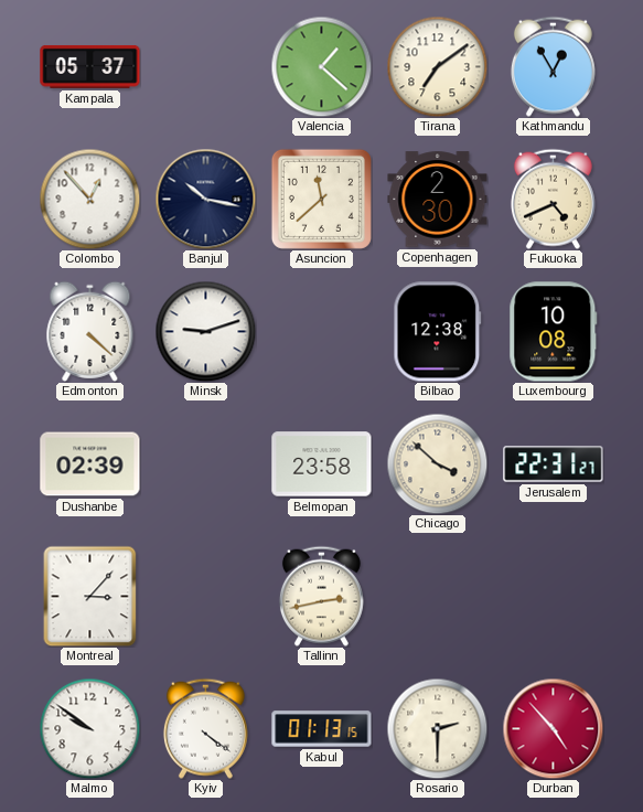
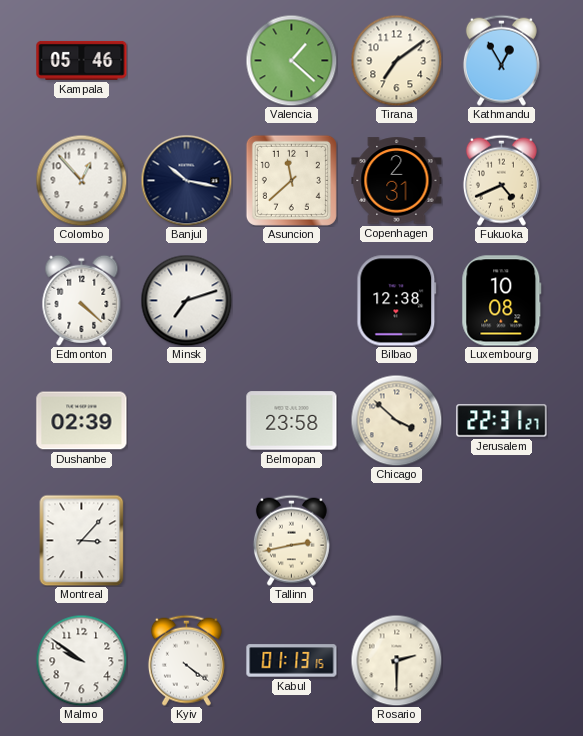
Kampala: 05:37 -> 05:46 (82, 60)
Copenhagen: 2:30 -> 2:31 (397, 181)
Minsk: 9:12 -> 7:12 (186, 300)
Durban: 4:53 -> none (553, 728)
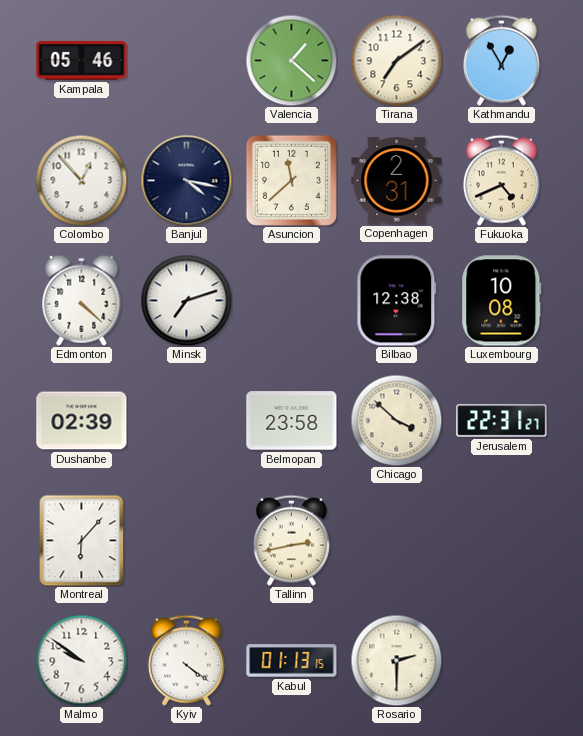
Banjul: 10:17 -> 4:17 (186, 180)
Montreal: 3:07 -> 6:07 (82, 540)
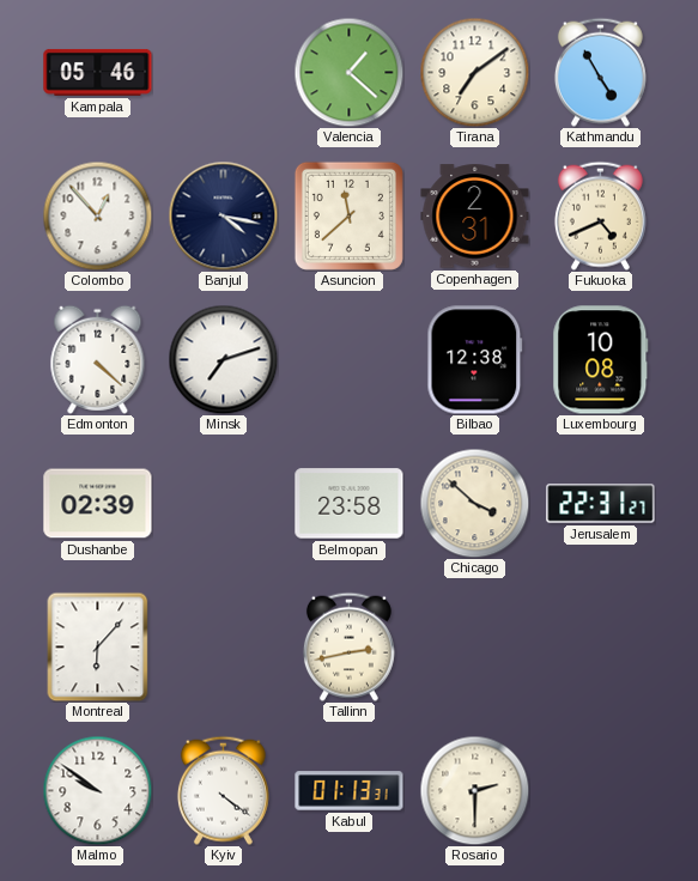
Kathmandu: 12:55 -> 4:55 (600, 72)
Kabul: 01:13:15 -> 01:13:31 (350, 791)
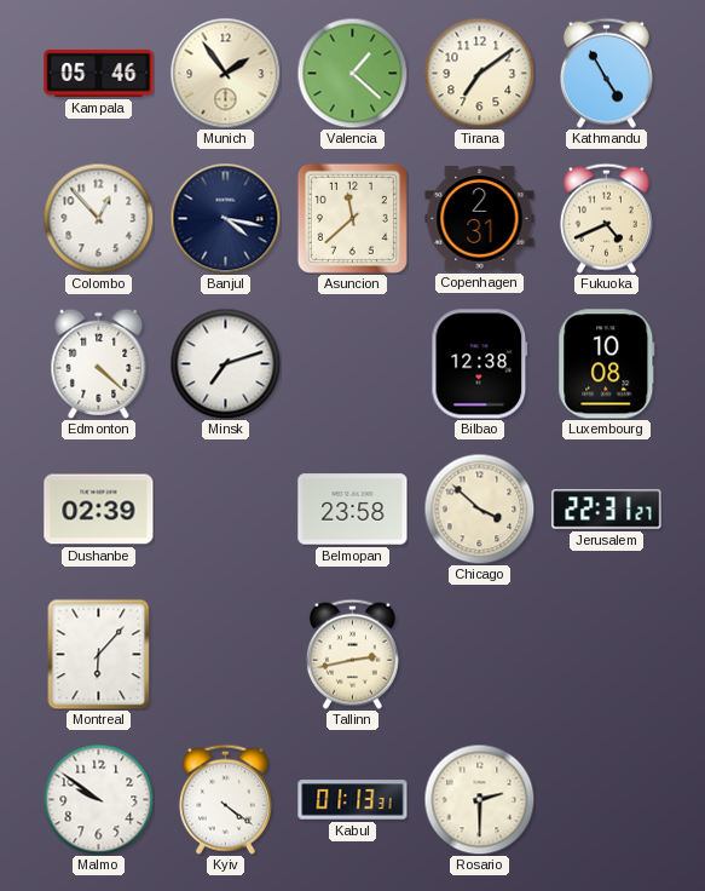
Munich: none -> 1:54 (225, 73)
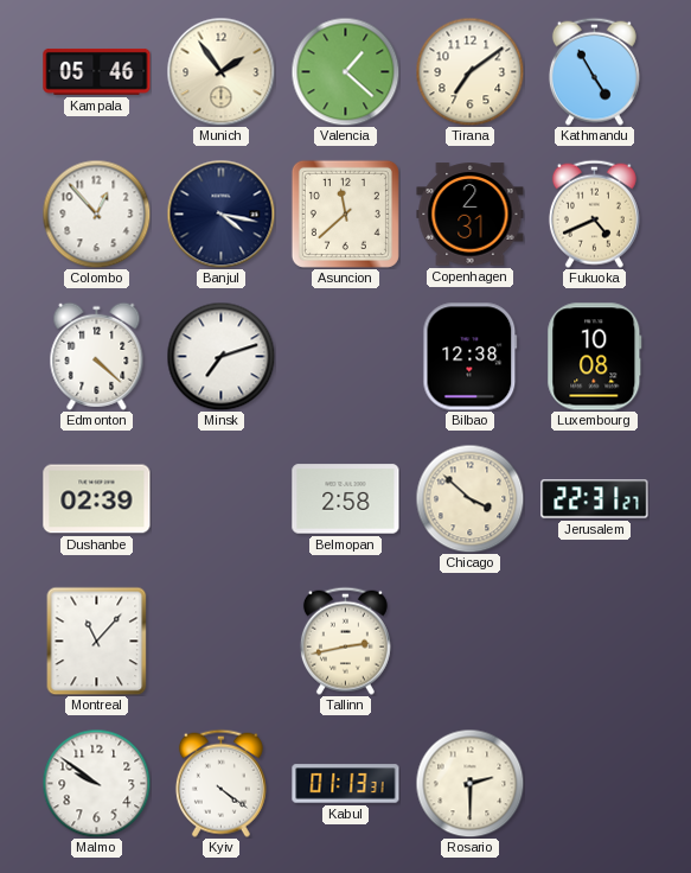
Belmopan: 23:58 -> 2:58 (346, 499)
Montreal: 6:07 -> 11:07 (97, 641)
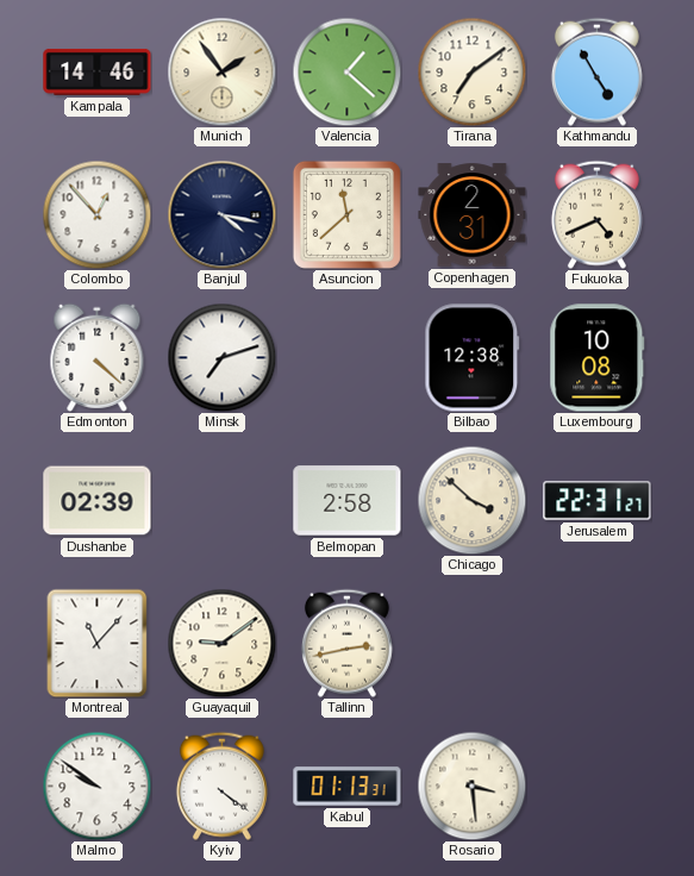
Kampala: 05:46 -> 14:46 (98, 71)
Guayaquil: none -> 9:09 (221, 643)
Rosario: 2:30 -> 3:29 (471, 786)
